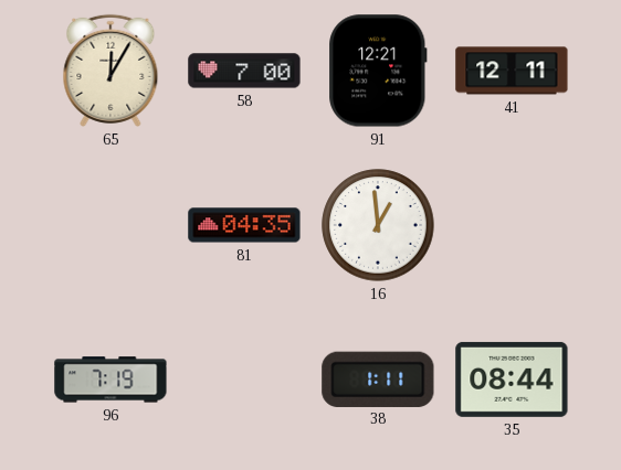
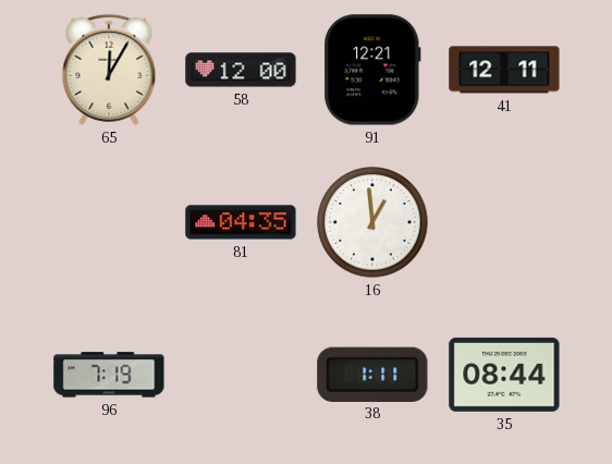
58: 7:00 -> 12:00 (241, 70)
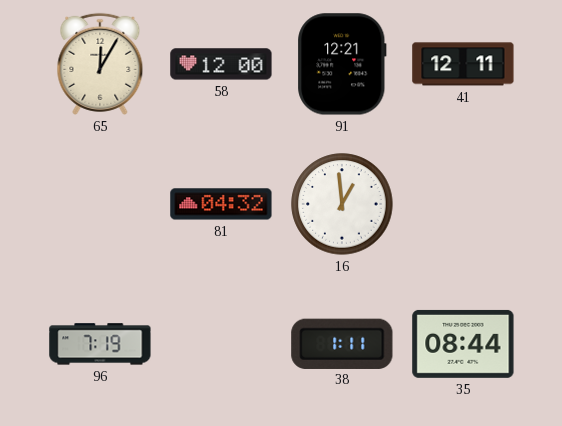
81: 04:35 -> 04:32 (221, 204)
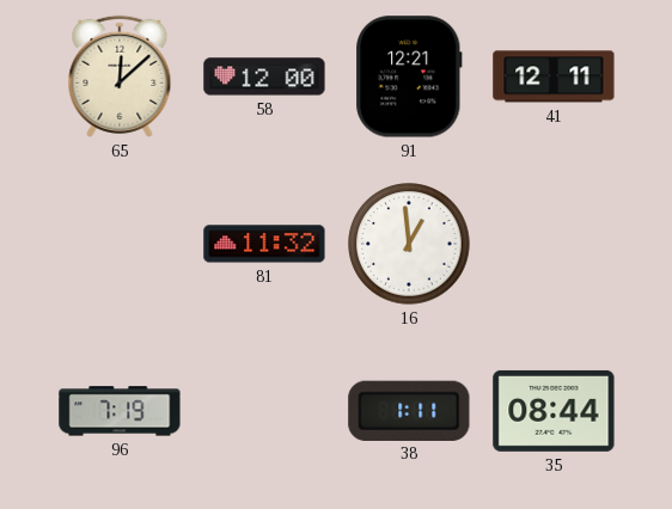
65: 12:05 -> 12:08 (120, 76)
81: 04:32 -> 11:32 (264, 244)
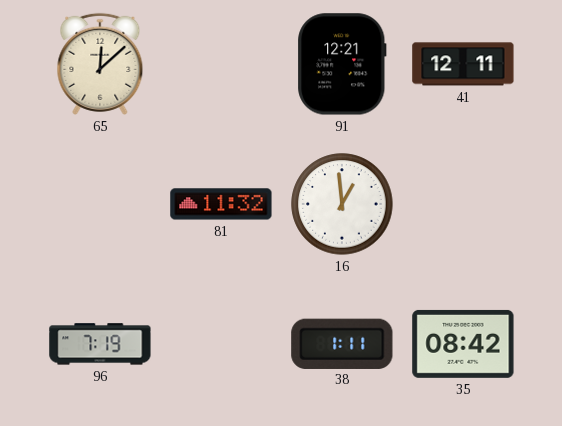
58: 12:00 -> none (264, 76)
35: 08:44 -> 08:42 (463, 344)
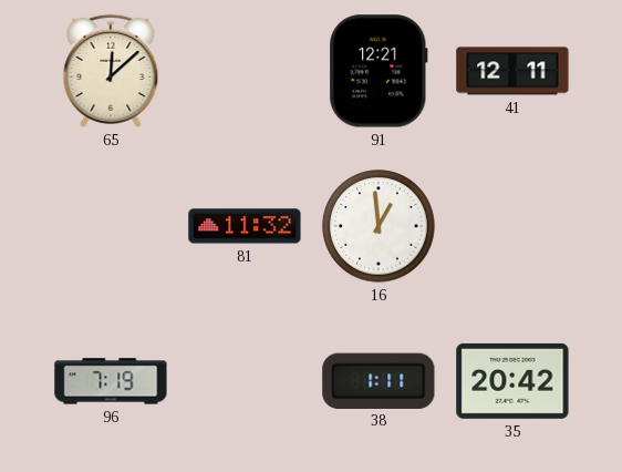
35: 08:42 -> 20:42 (512, 381)
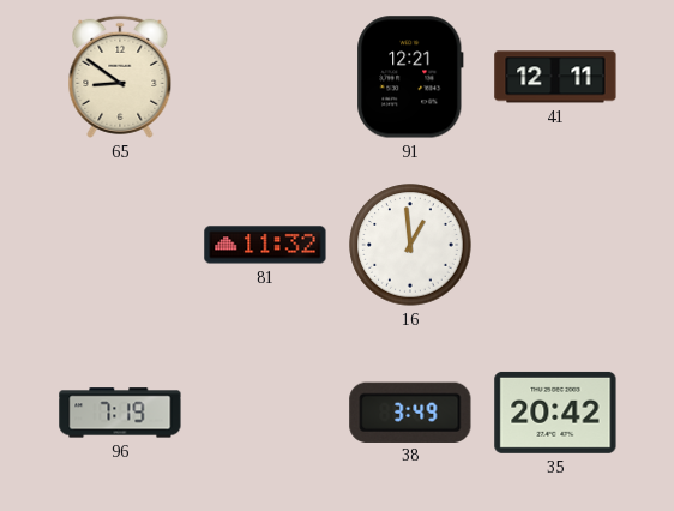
65: 12:08 -> 8:51 (120, 77)
38: 1:11 -> 3:49 (410, 411)
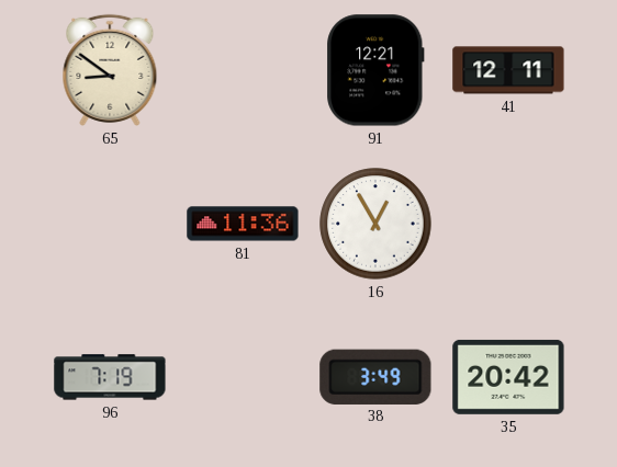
81: 11:32 -> 11:36 (243, 224)
16: 12:59 -> 12:55 (375, 224)
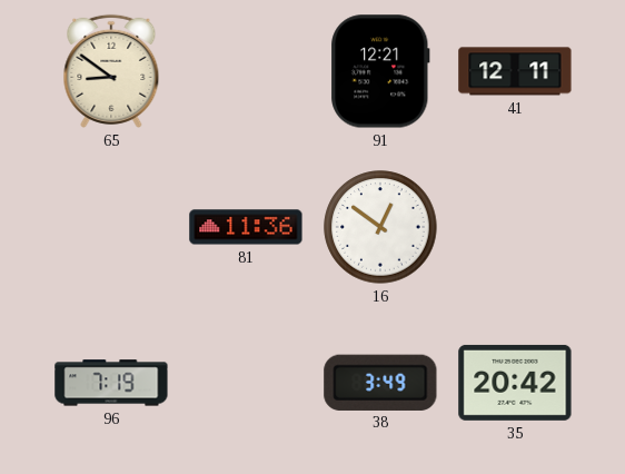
16: 12:55 -> 12:51 (380, 227)
